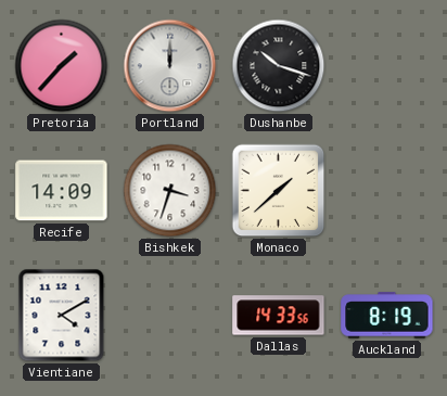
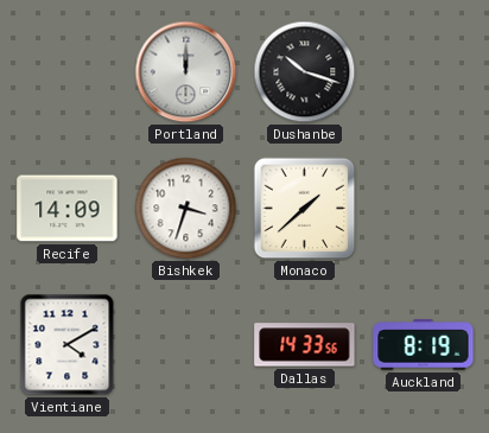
Pretoria: 1:37 -> none (62, 66)
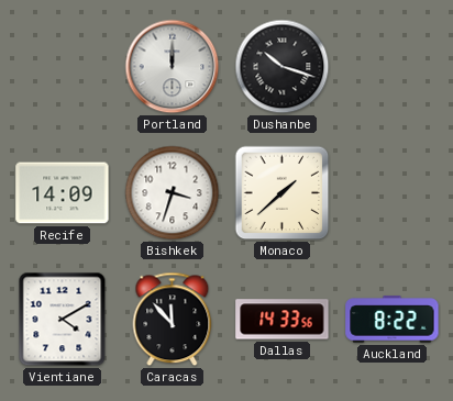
Caracas: none -> 11:53 (173, 320)
Auckland: 8:19 -> 8:22 (393, 320)
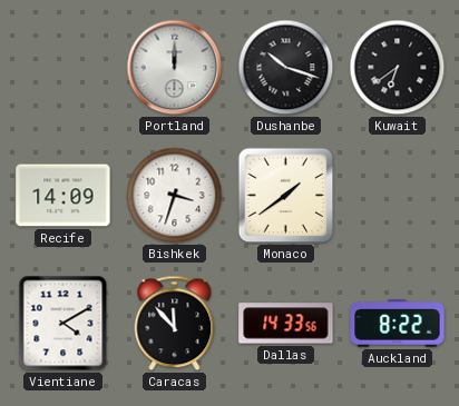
Kuwait: none -> 6:39 (398, 68)
Monaco: 1:38 -> 1:39 (286, 196)
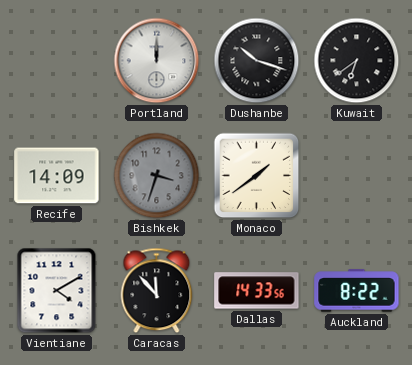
Bishkek dial: white -> grey (157, 176)
